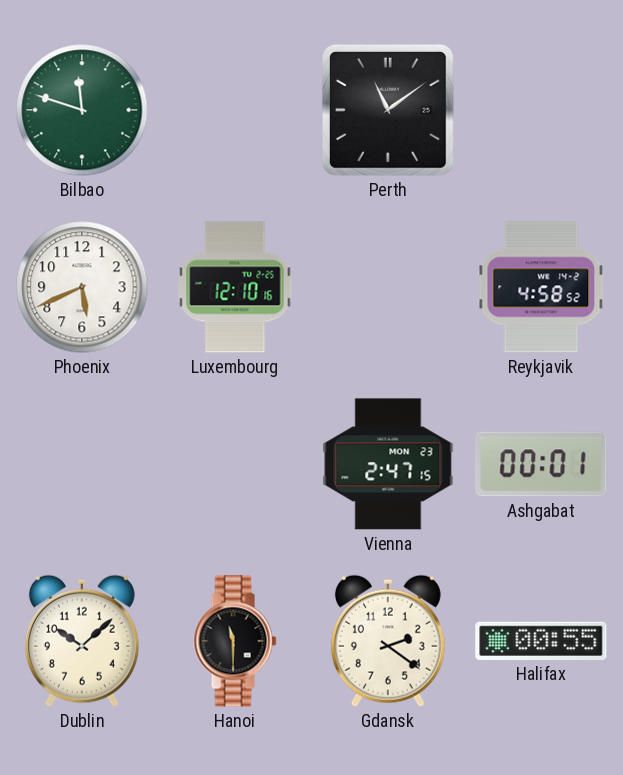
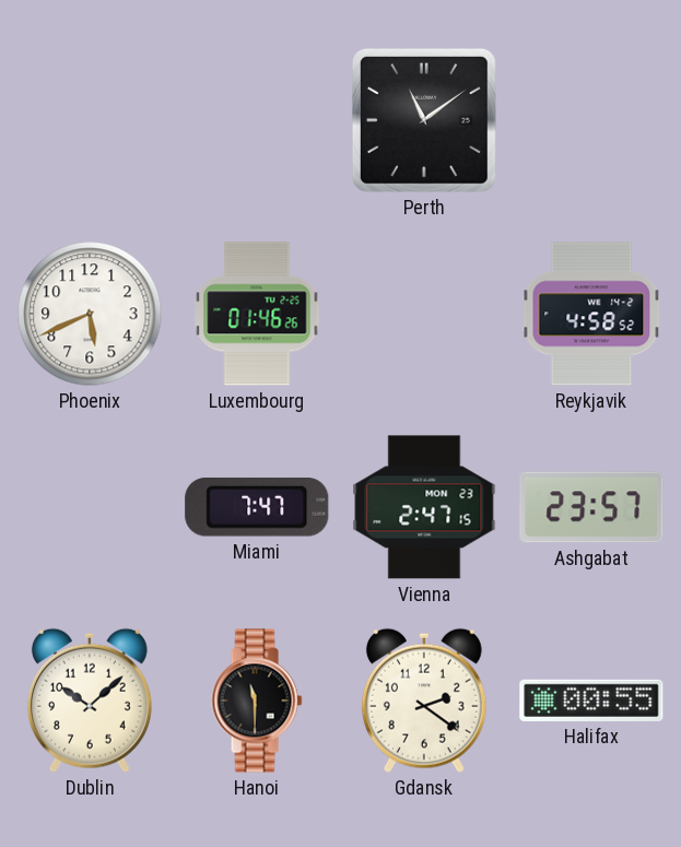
Bilbao: 11:48 -> none (82, 110)
Luxembourg: 12:10 -> 01:46 (257, 314)
Miami: none -> 7:47 (257, 507)
Ashgabat: 00:01 -> 23:57 (591, 507)
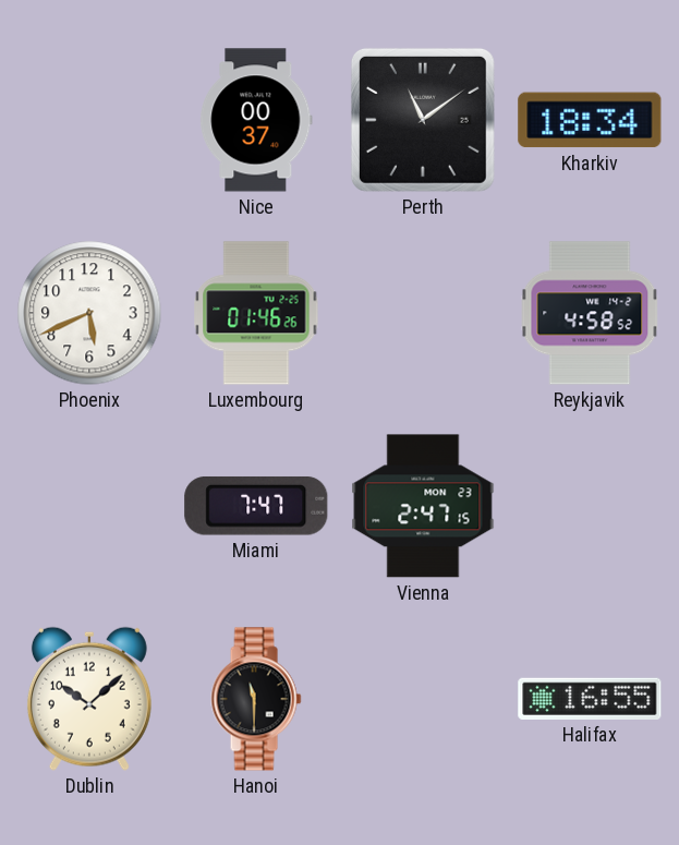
Nice: none -> 00:37 (256, 120)
Kharkiv: none -> 18:34 (590, 120)
Ashgabat: 23:57 -> none (591, 507)
Gdansk: 2:21 -> none (424, 701)
Halifax: 00:55 -> 16:55 (590, 699)
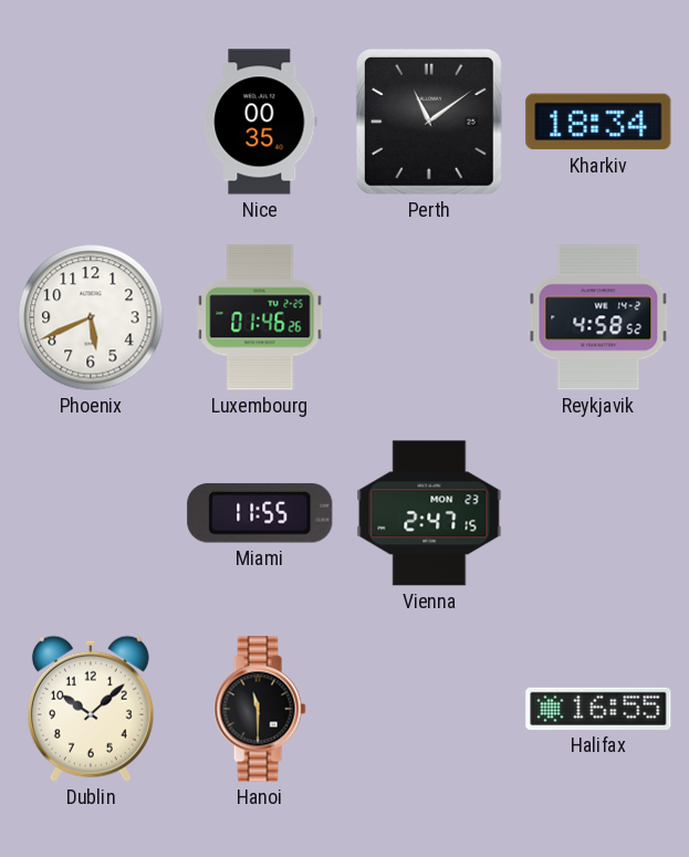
Nice: 00:37 -> 00:35 (260, 122)
Miami: 7:47 -> 11:55 (260, 513)
